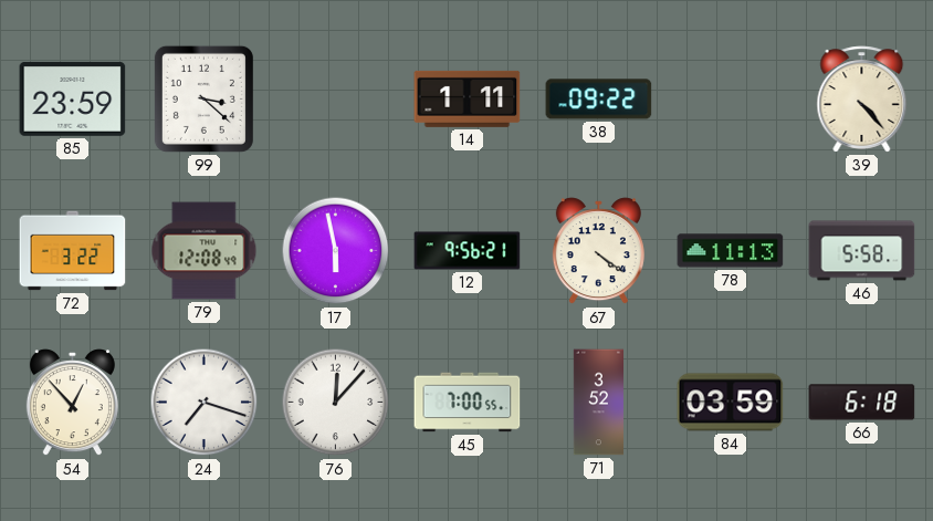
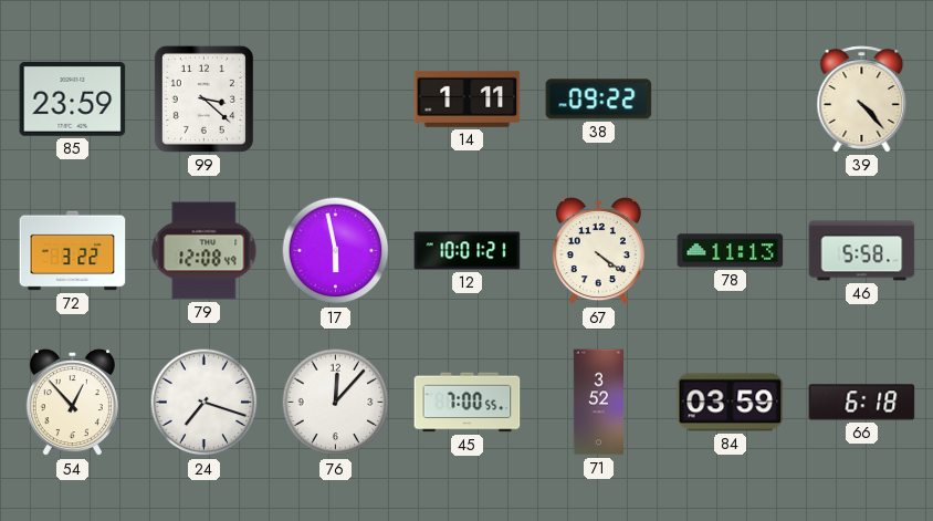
12: 9:56 -> 10:01 (468, 251)
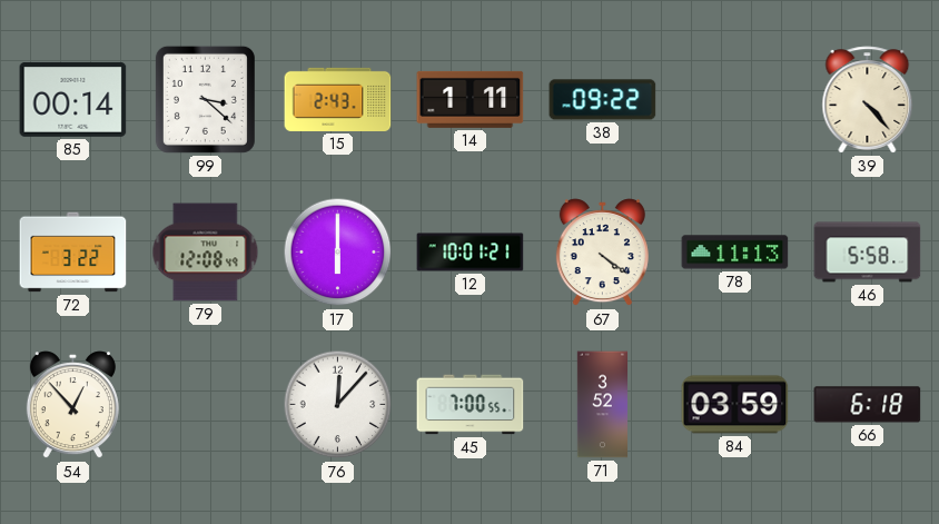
85: 23:59 -> 00:14 (73, 99)
15: none -> 2:43 (338, 99)
17: 5:58 -> 6:00 (338, 253)
24: 7:18 -> none (205, 403)
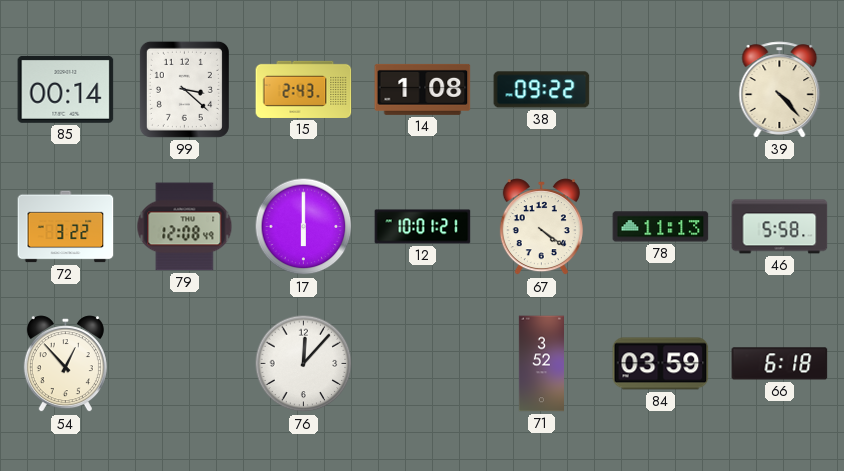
14: 1:11 -> 1:08 (423, 89)
45: 7:00 -> none (471, 405)
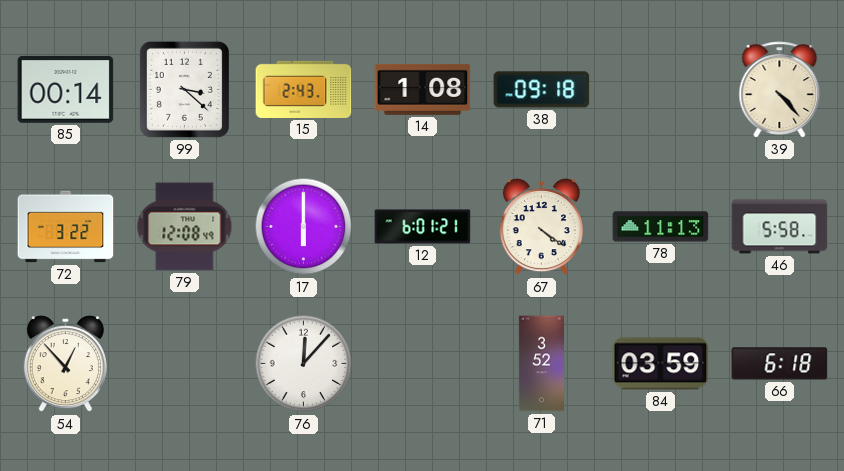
38: 09:22 -> 09:18 (542, 90)
12: 10:01 -> 6:01 (423, 227)
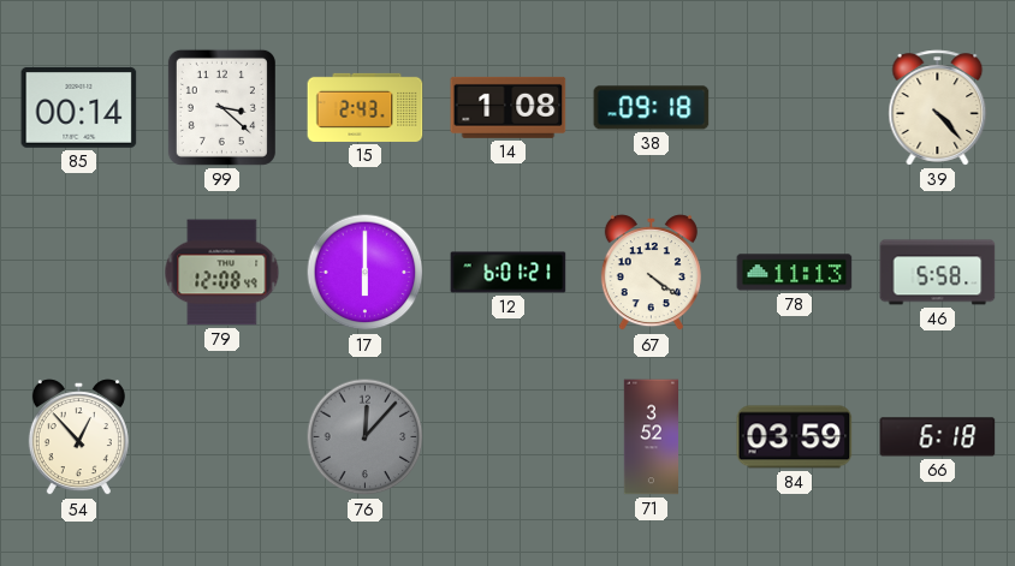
72: 3:22 -> none (66, 227)
76 dial: white -> grey (366, 437)
